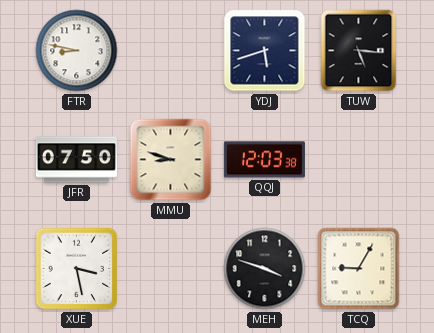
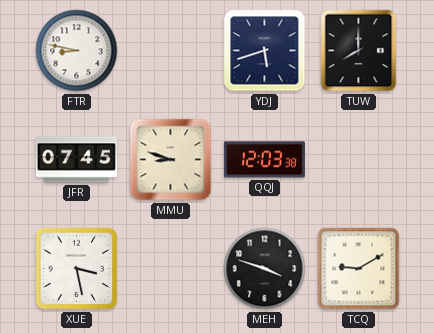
TUW: 5:16 -> 8:00 (359, 51)
JFR: 07:50 -> 07:45 (76, 160)
TCQ: 9:05 -> 9:10 (359, 269)
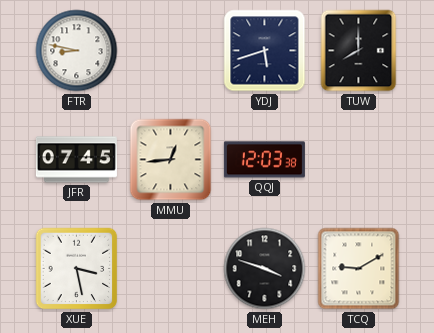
MMU: 8:48 -> 12:44 (171, 160)
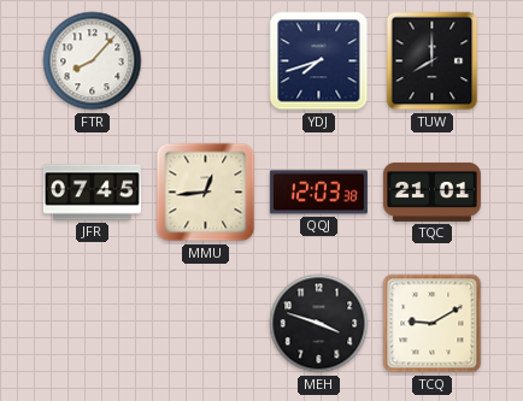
FTR: 8:47 -> 8:07 (93, 61)
YDJ: 5:42 -> 7:42 (319, 61)
TQC: none -> 21:01 (431, 191)
XUE: 3:28 -> none (77, 269)
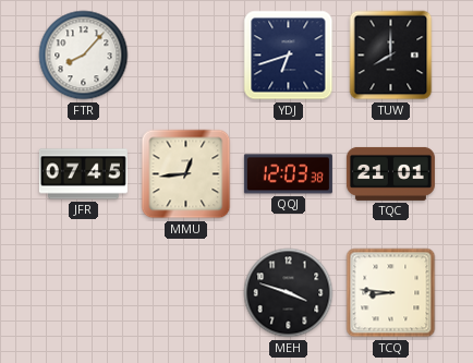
YDJ: 7:42 -> 6:42 (289, 56)
TCQ: 9:10 -> 8:46 (391, 293)
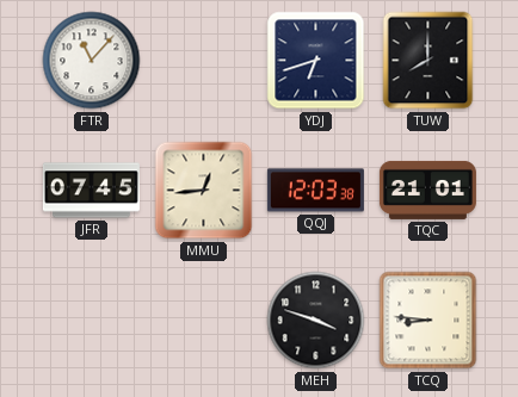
FTR: 8:07 -> 11:07 (92, 61)
